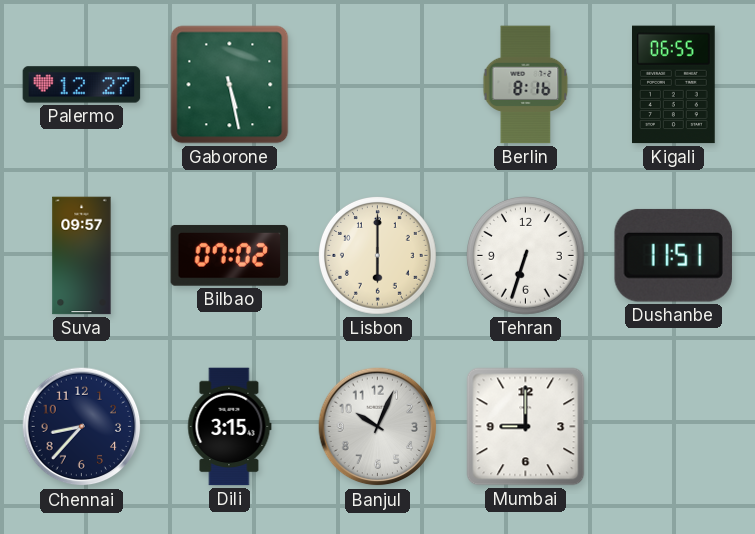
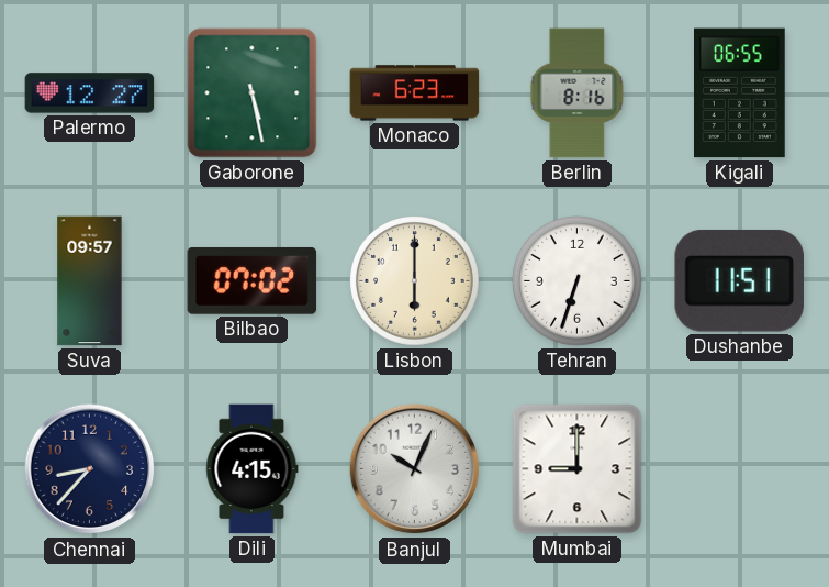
Monaco: none -> 6:23 (415, 93)
Dili: 3:15 -> 4:15 (253, 469)
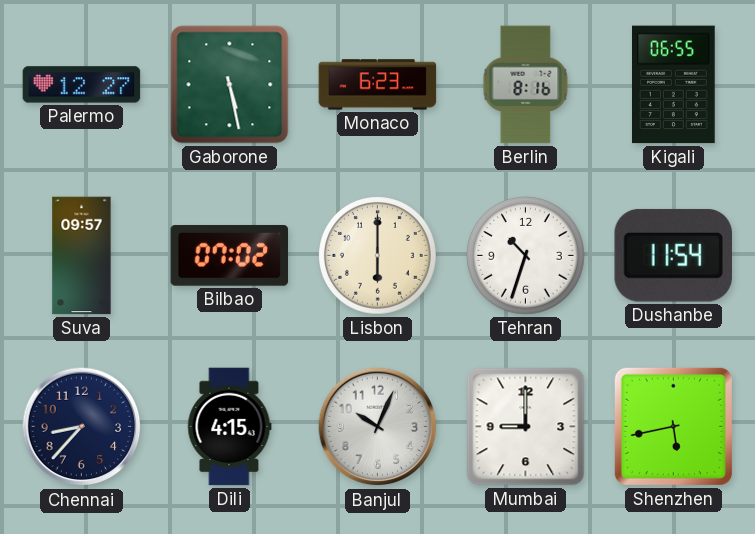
Tehran: 6:33 -> 10:33 (526, 256)
Dushanbe: 11:51 -> 11:54 (673, 255)
Shenzhen: none -> 5:43 (673, 426)
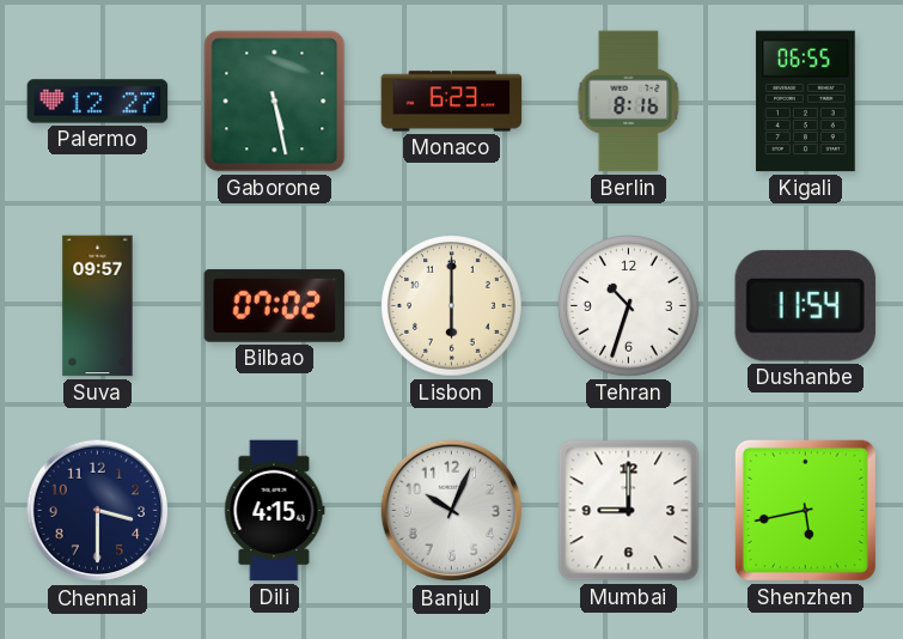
Chennai: 8:37 -> 3:30 (98, 511)
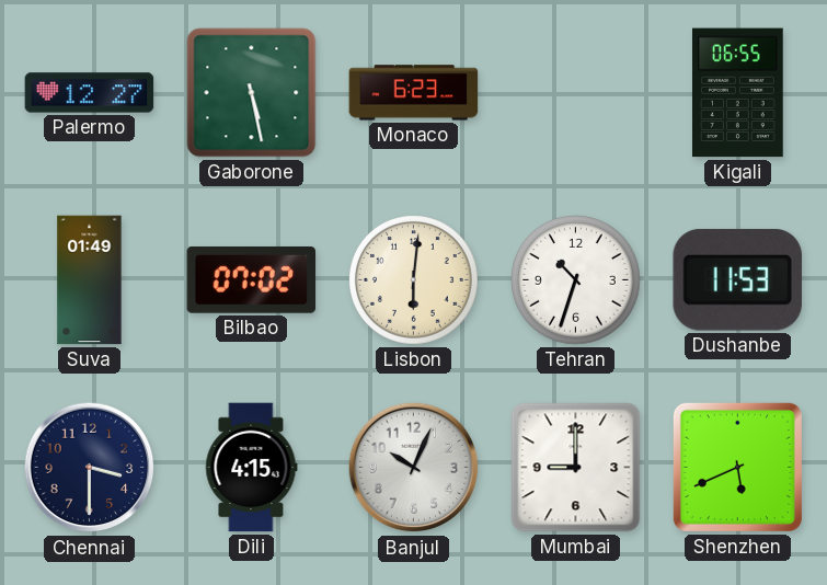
Berlin: 8:16 -> none (629, 102)
Suva: 09:57 -> 01:49 (90, 280)
Lisbon: 6:00 -> 6:01 (414, 280)
Dushanbe: 11:54 -> 11:53 (737, 279)
Shenzhen: 5:43 -> 5:41 (737, 467)
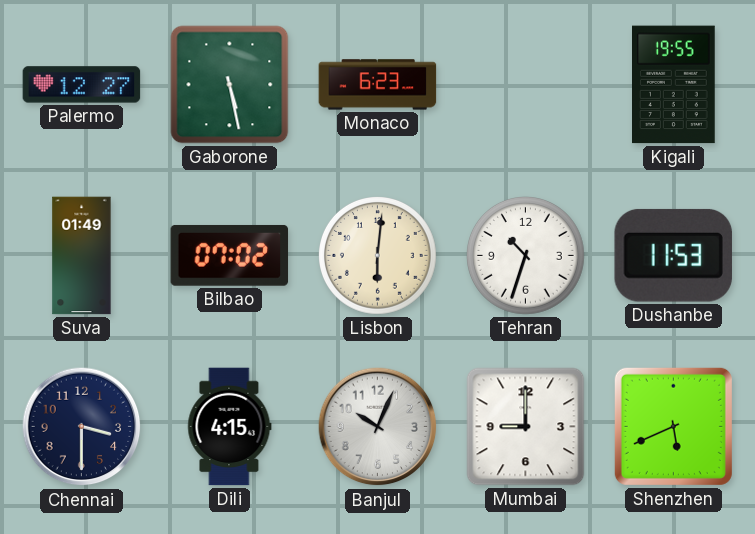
Kigali: 06:55 -> 19:55 (674, 85)
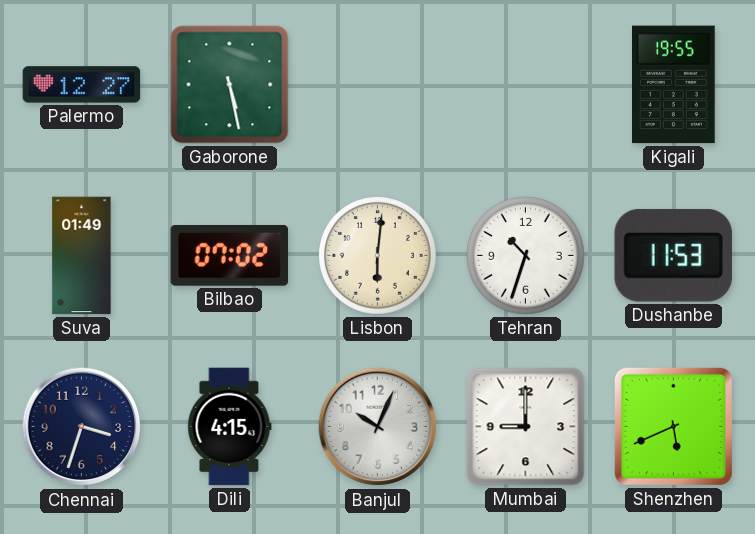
Monaco: 6:23 -> none (378, 85)
Chennai: 3:30 -> 3:33 (82, 427)
